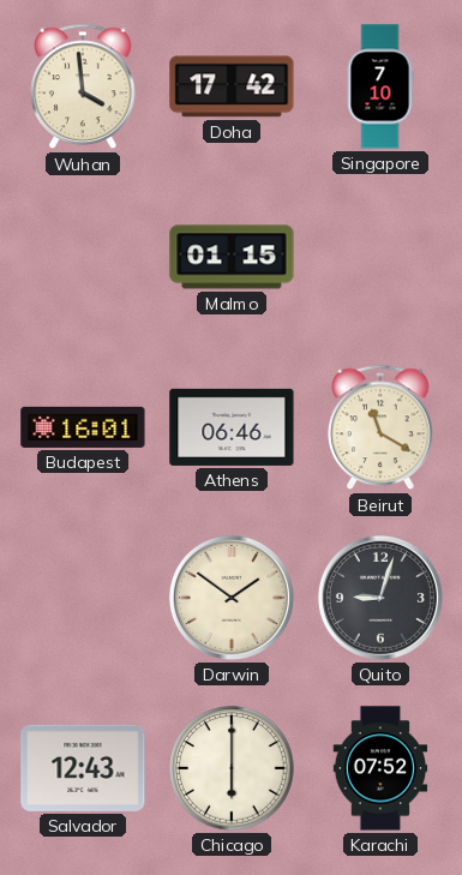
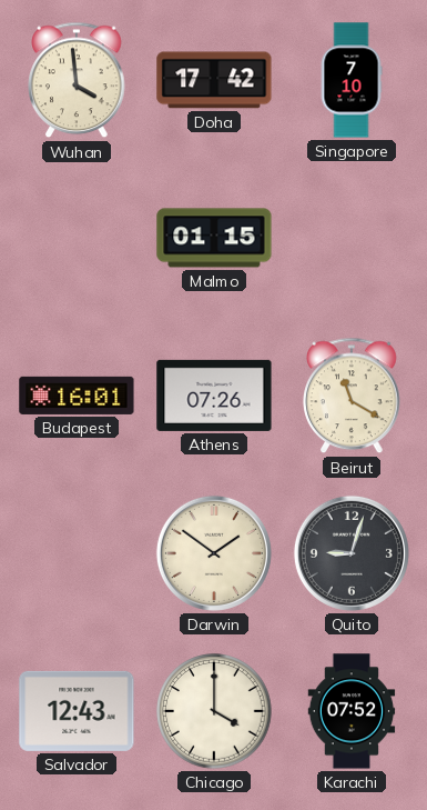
Athens: 06:46 -> 07:26 (214, 396)
Chicago: 6:00 -> 4:00 (214, 711)
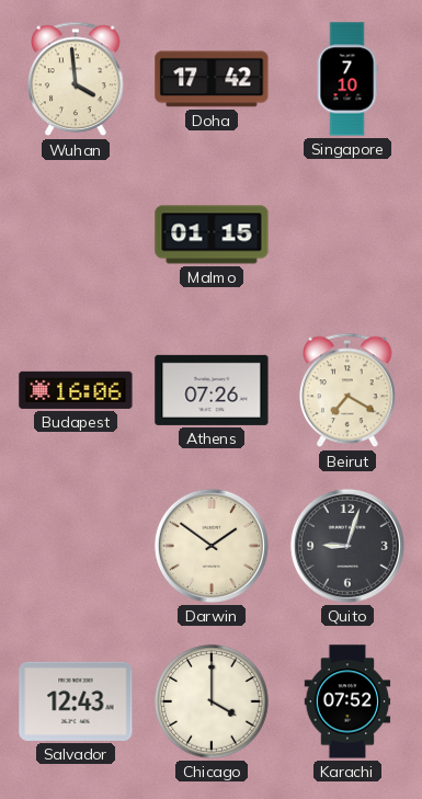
Budapest: 16:01 -> 16:06 (76, 390)
Beirut: 11:20 -> 7:20 (347, 390)
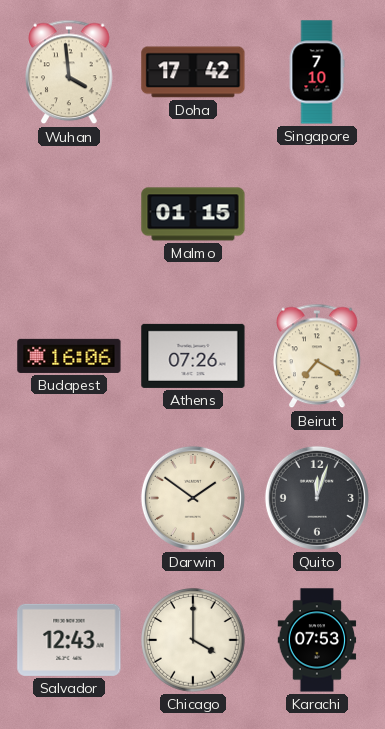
Quito: 9:03 -> 12:03 (317, 498)
Karachi: 07:52 -> 07:53 (317, 640)
